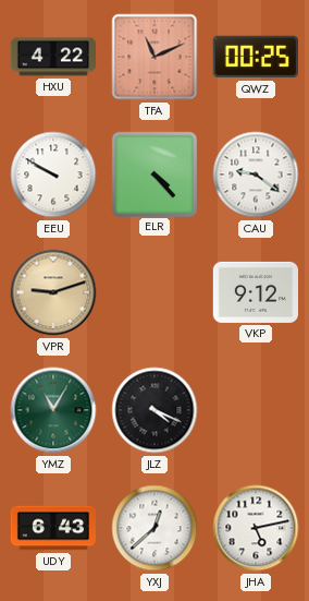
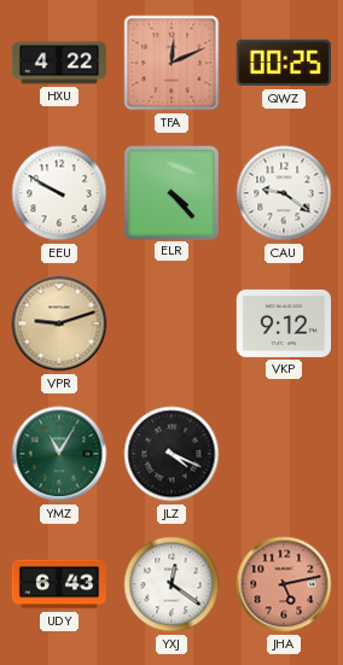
TFA: 11:11 -> 12:11 (171, 63)
YXJ: 12:38 -> 12:21 (171, 584)
JHA dial: white -> salmon (284, 584)
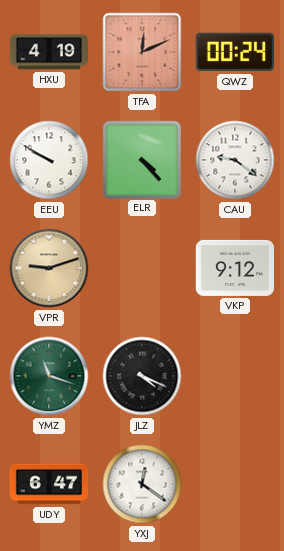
HXU: 4:22 -> 4:19 (48, 52)
QWZ: 00:25 -> 00:24 (235, 52)
YMZ: 11:05 -> 11:18 (49, 376)
UDY: 6:43 -> 6:47 (48, 484)
JHA: 5:13 -> none (284, 584)
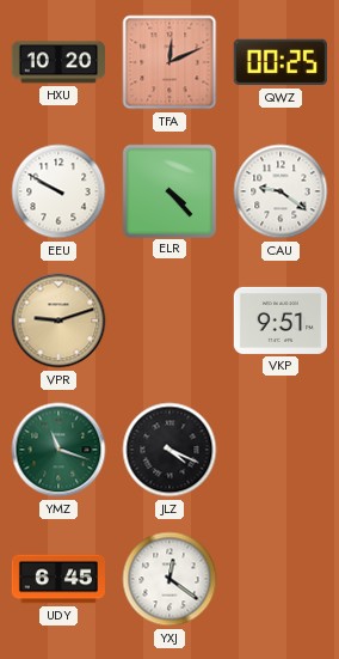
HXU: 4:19 -> 10:20 (57, 62)
QWZ: 00:24 -> 00:25 (281, 62)
VKP: 9:12 -> 9:51 (279, 321)
UDY: 6:47 -> 6:45 (57, 579)
